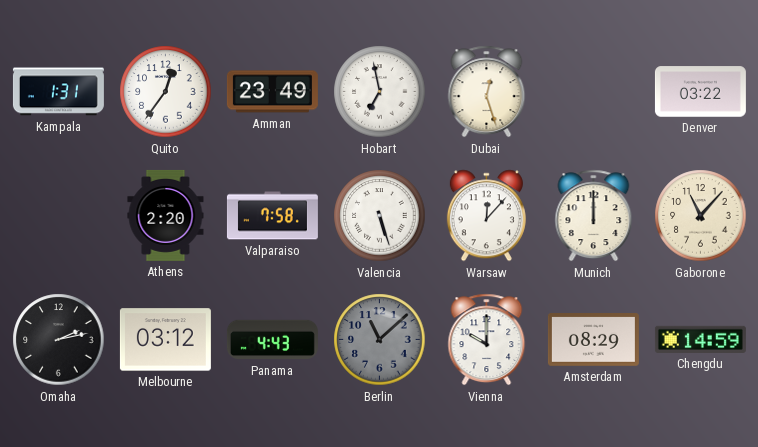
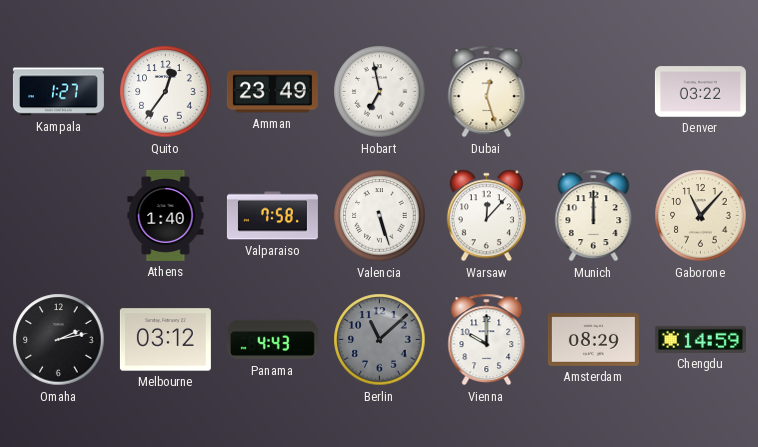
Kampala: 1:31 -> 1:27 (58, 92)
Athens: 2:20 -> 1:40 (166, 215)
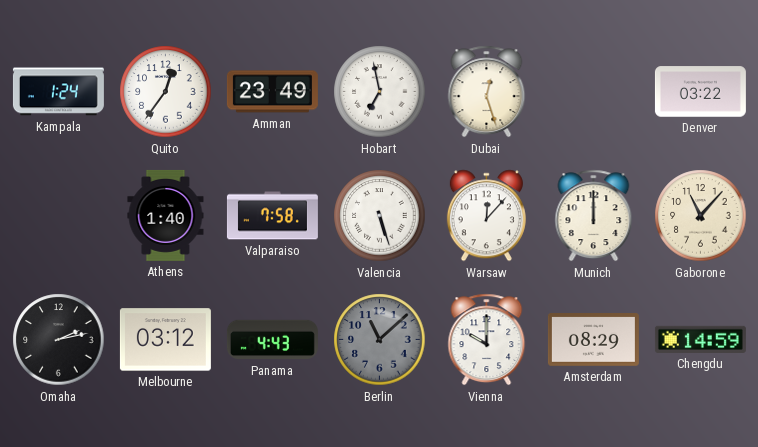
Kampala: 1:27 -> 1:24 (58, 92)
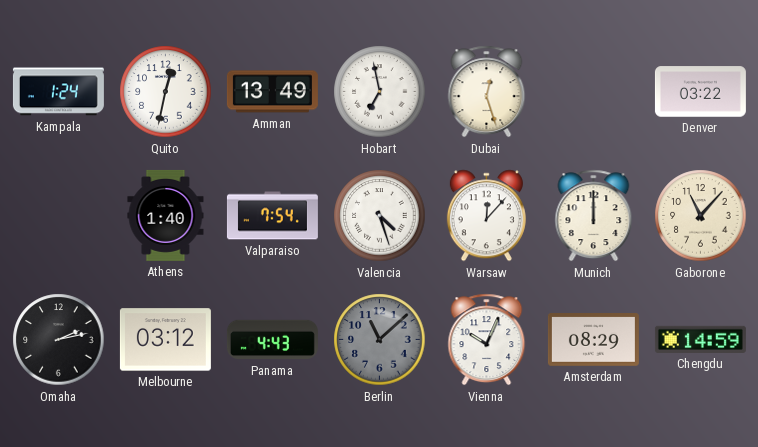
Quito: 12:36 -> 12:32 (166, 92)
Amman: 23:49 -> 13:49 (272, 92)
Valparaiso: 7:58 -> 7:54 (272, 216)
Valencia: 5:27 -> 4:27 (380, 216)
Vienna: 10:00 -> 10:04 (487, 340)
